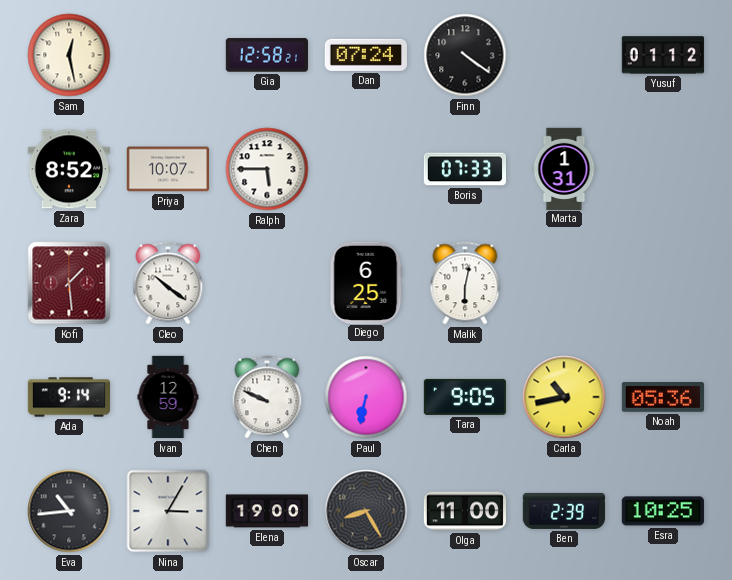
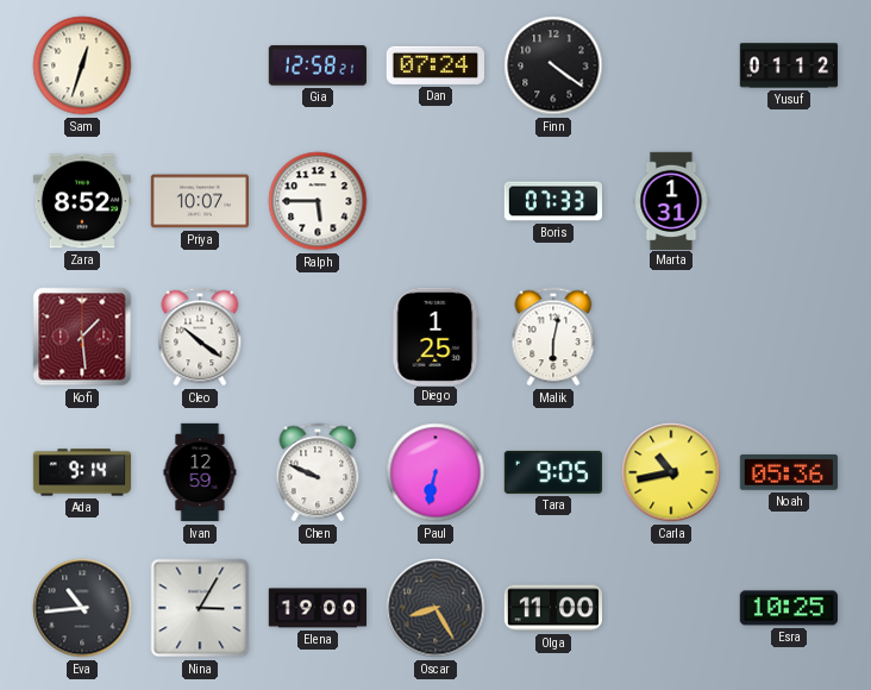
Sam: 12:28 -> 12:33 (82, 65)
Diego: 6:25 -> 1:25 (435, 335)
Ben: 2:39 -> none (563, 511)
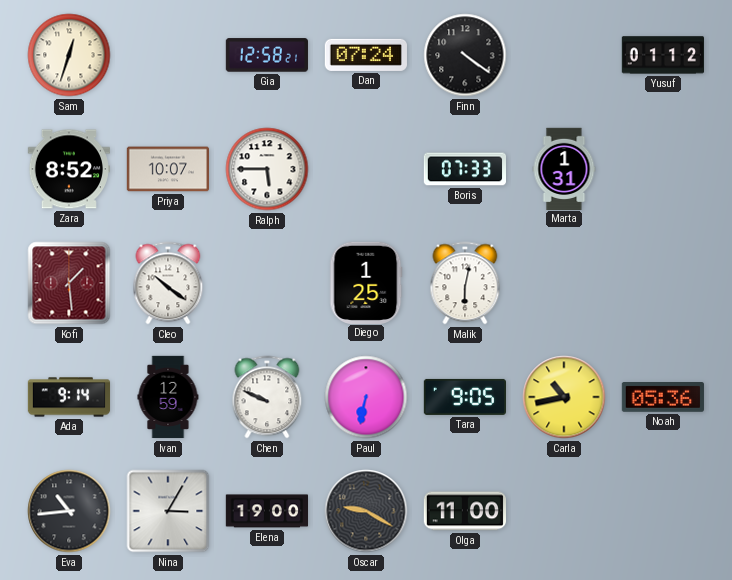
Oscar: 8:25 -> 9:20 (366, 511)
Esra: 10:25 -> none (789, 608)
